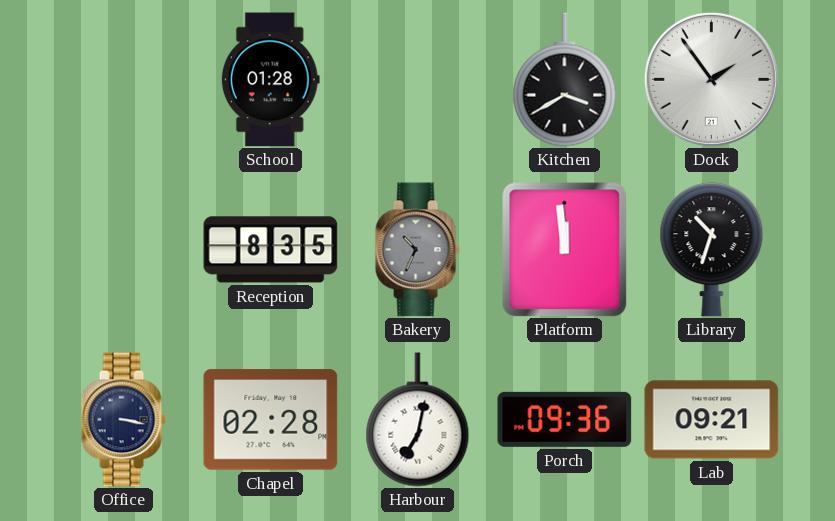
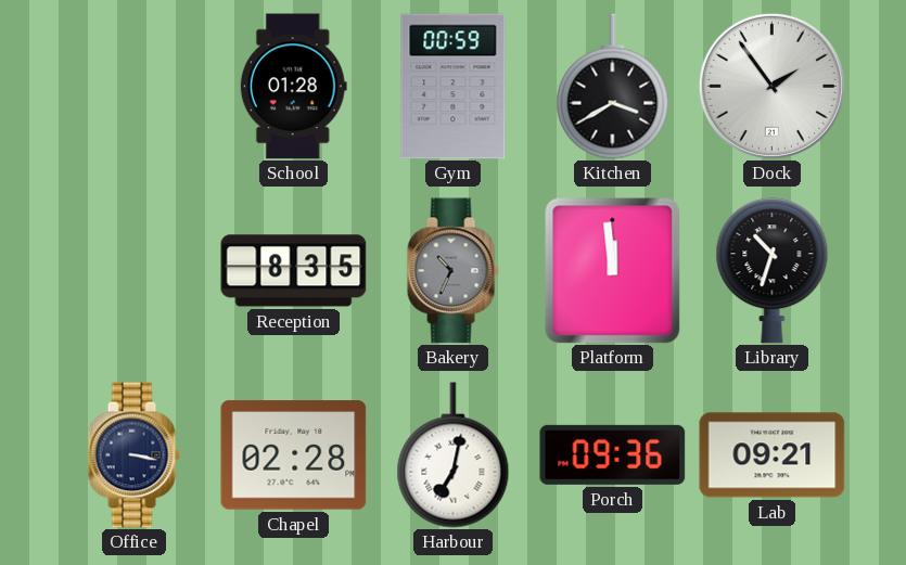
Gym: none -> 00:59 (454, 87)
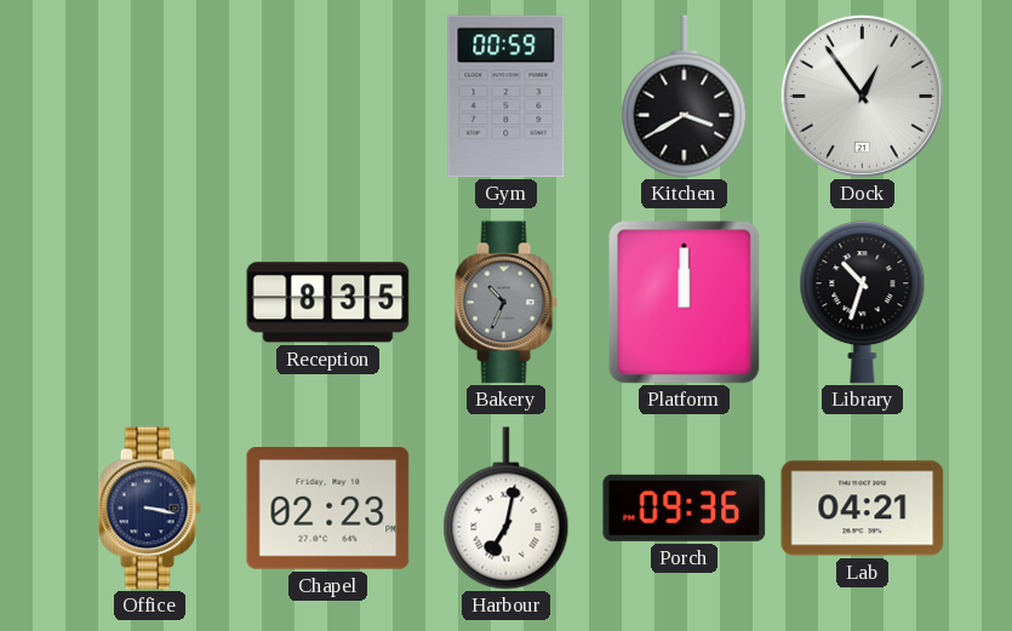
School: 01:28 -> none (293, 87)
Dock: 1:54 -> 12:54 (862, 96)
Platform: 11:59 -> 12:00 (685, 303)
Chapel: 02:28 -> 02:23 (328, 509)
Lab: 09:21 -> 04:21 (863, 509)
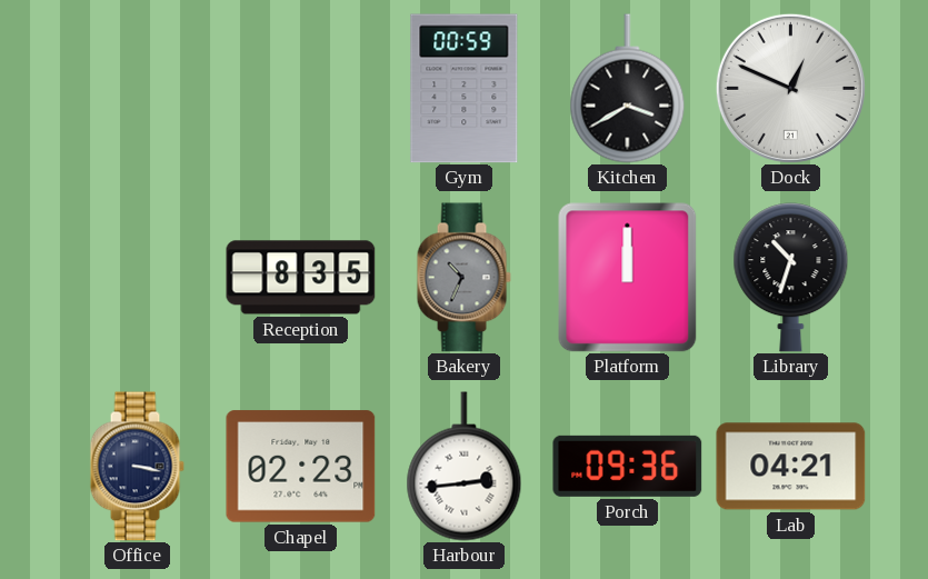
Dock: 12:54 -> 12:49 (790, 88)
Harbour: 7:02 -> 2:44 (465, 467)
